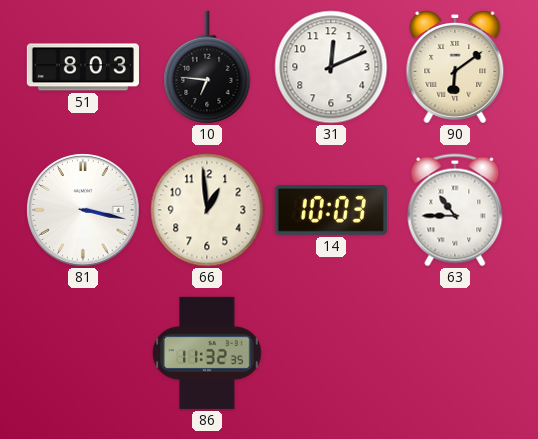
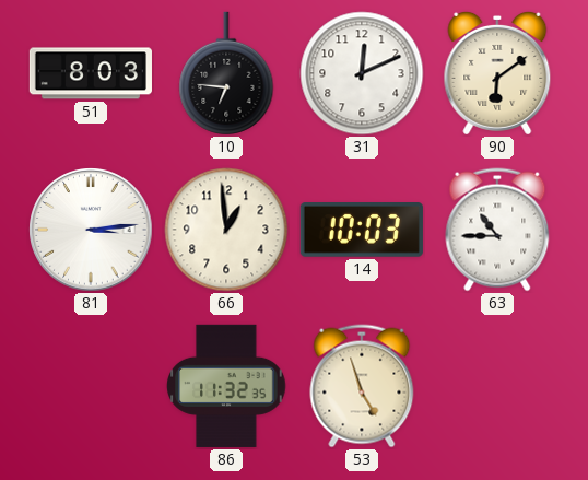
81: 3:17 -> 3:14 (91, 230)
53: none -> 4:57 (362, 386)
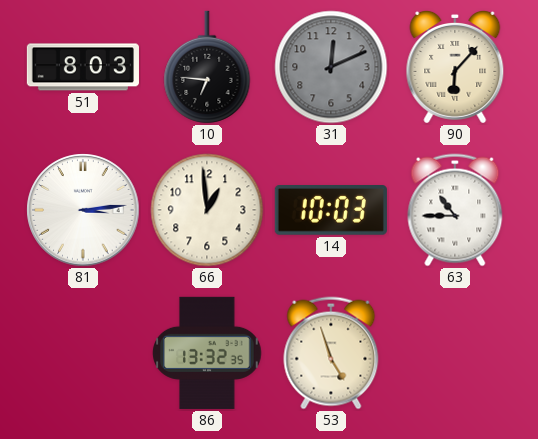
31 dial: white -> grey (331, 67)
90: 6:09 -> 6:07 (455, 67)
86: 11:32 -> 13:32 (207, 353)
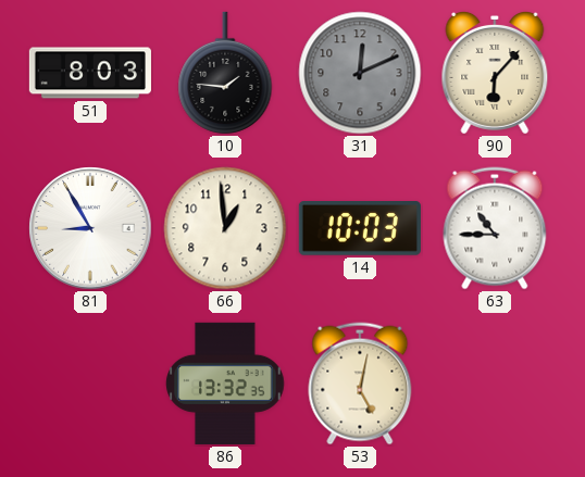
10: 6:46 -> 1:46 (225, 73)
81: 3:14 -> 8:55 (90, 228)
53: 4:57 -> 5:02 (360, 384)
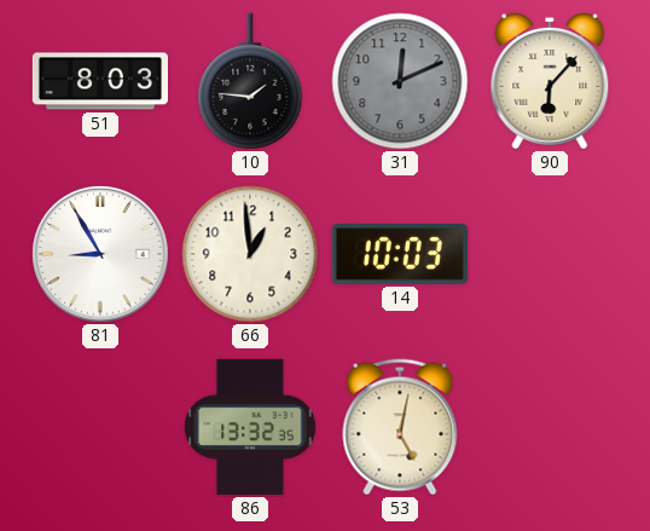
63: 10:45 -> none (495, 228)
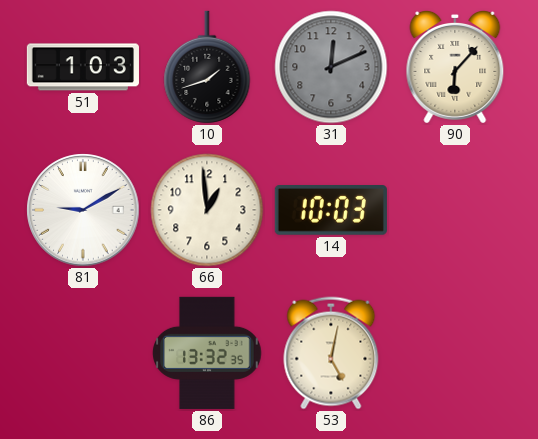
51: 8:03 -> 1:03 (83, 67)
10: 1:46 -> 1:42 (207, 67)
81: 8:55 -> 9:10 (83, 210)
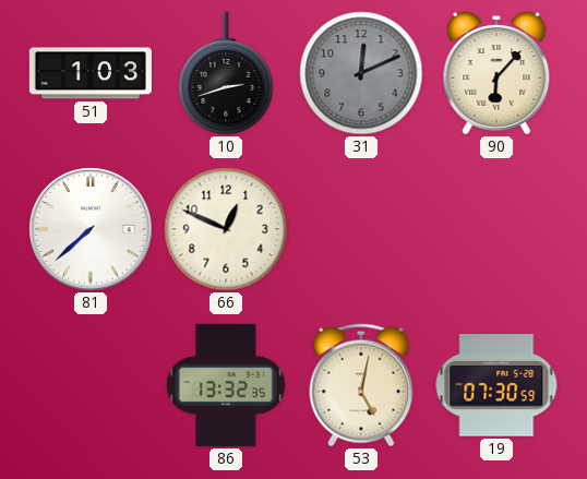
10: 1:42 -> 2:42 (226, 73)
81: 9:10 -> 7:38 (91, 229)
66: 12:59 -> 12:49 (226, 229)
14: 10:03 -> none (331, 211)
19: none -> 07:30 (496, 385)
